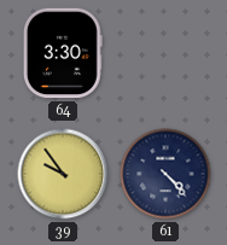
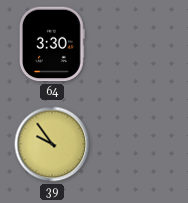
61: 4:23 -> none (165, 174)
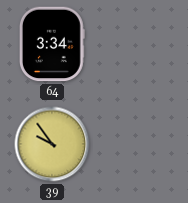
64: 3:30 -> 3:34 (52, 44)
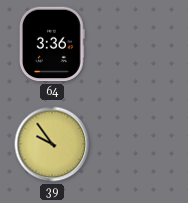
64: 3:34 -> 3:36 (52, 44)
